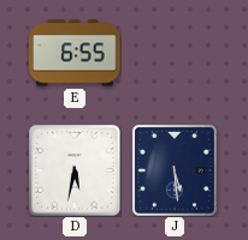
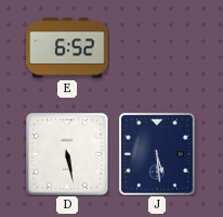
E: 6:55 -> 6:52 (67, 48)
D: 5:32 -> 5:28 (67, 154)
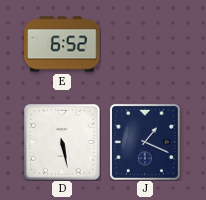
J: 5:29 -> 1:19 (145, 142)
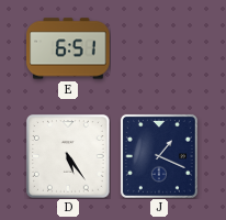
E: 6:52 -> 6:51 (68, 48)
D: 5:28 -> 5:24 (68, 156)
